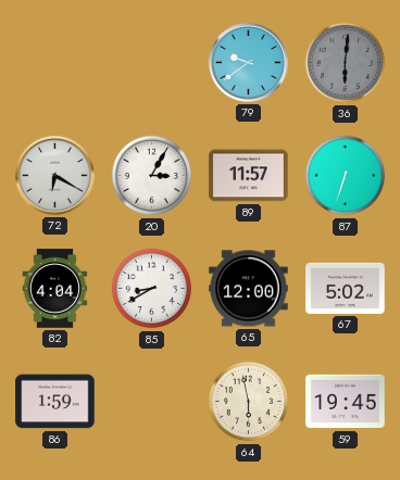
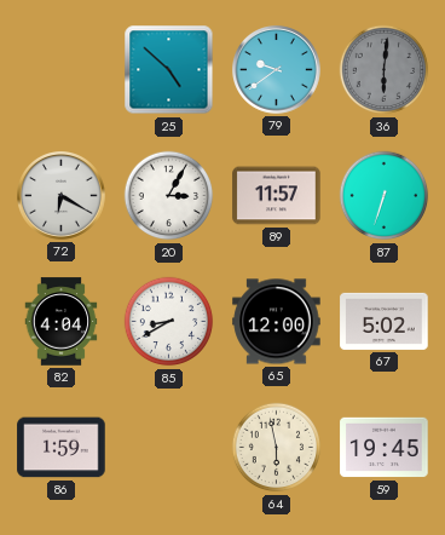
25: none -> 4:52 (169, 70)
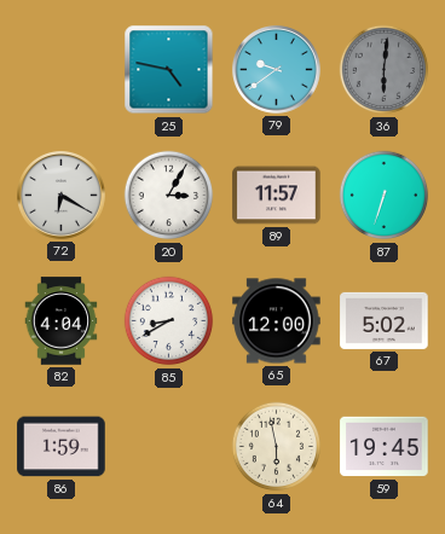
25: 4:52 -> 4:47 (169, 70)
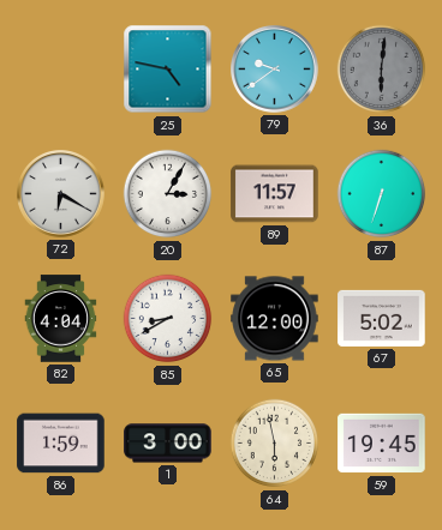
1: none -> 3:00 (168, 444)
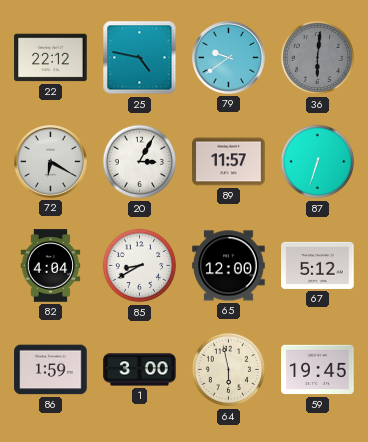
22: none -> 22:12 (51, 58)
67: 5:02 -> 5:12 (318, 265)
